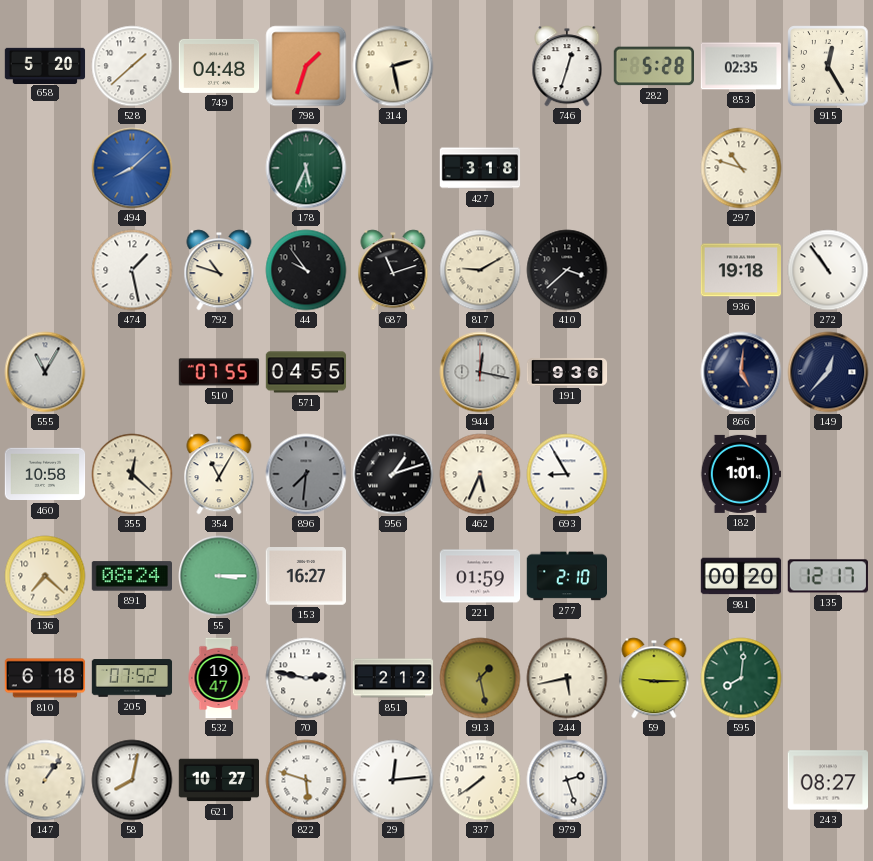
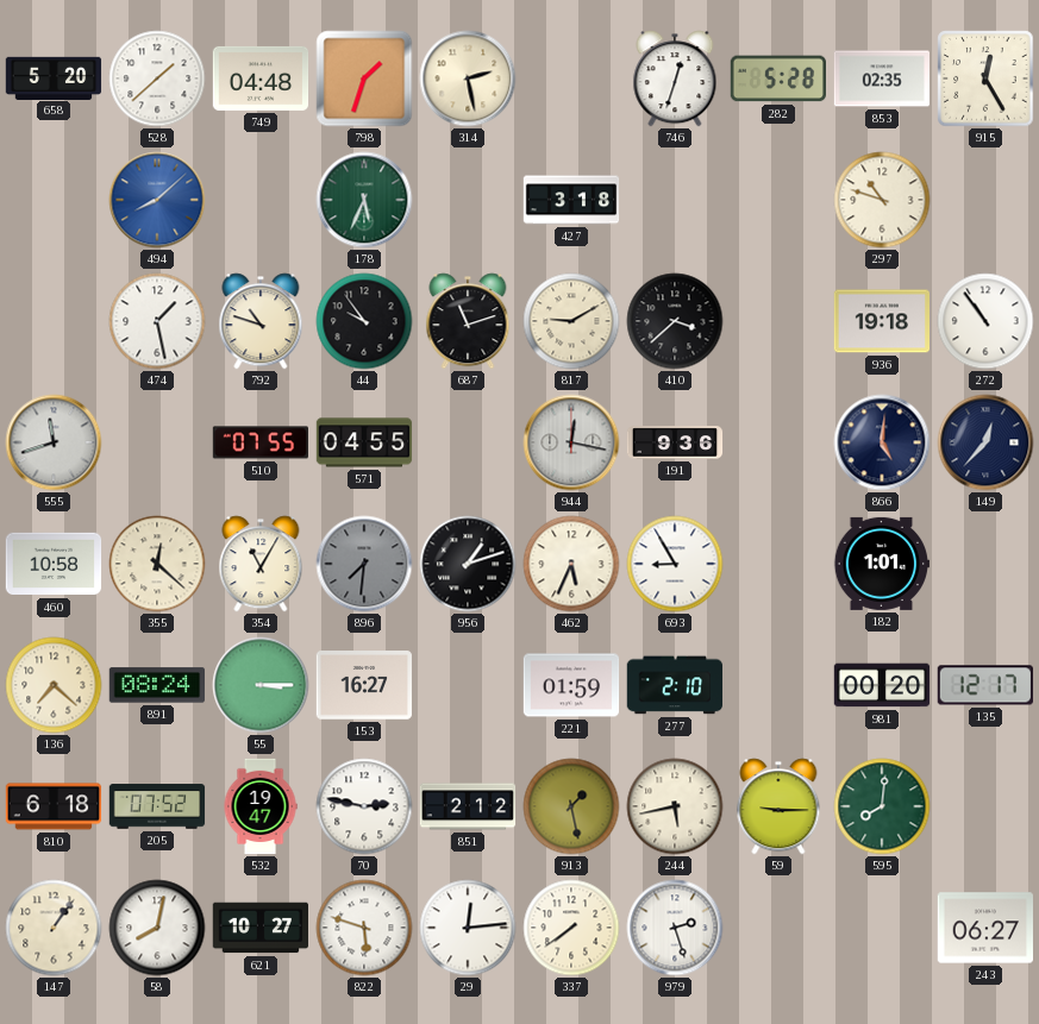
555: 11:05 -> 11:42 (54, 442)
243: 08:27 -> 06:27 (984, 928)
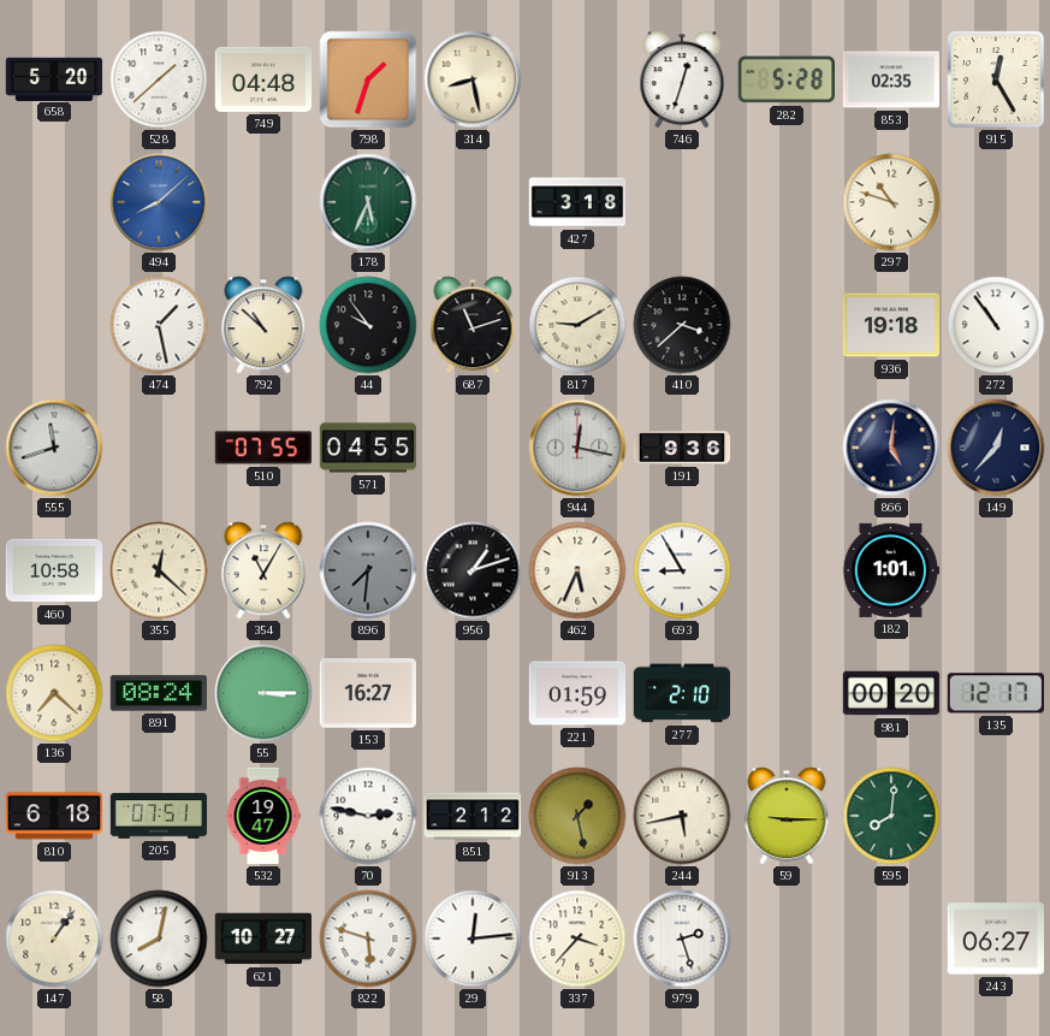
314: 2:28 -> 8:28 (473, 79)
792: 10:48 -> 10:52 (263, 325)
205: 07:52 -> 07:51 (159, 816)
337: 7:39 -> 3:37 (577, 939)
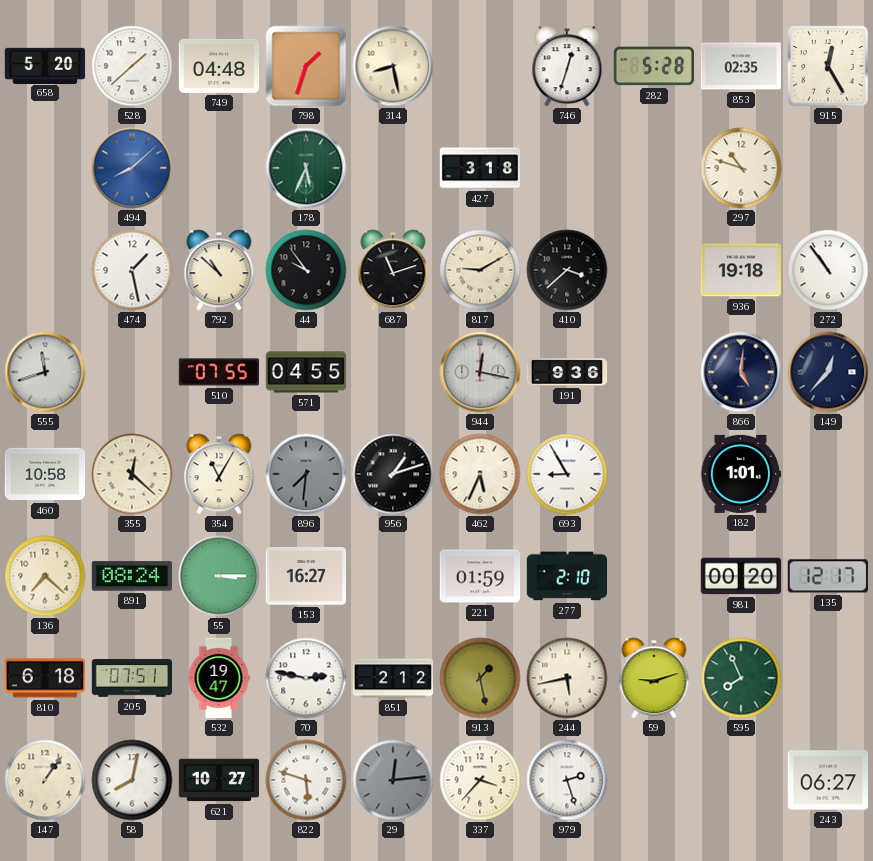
59: 9:15 -> 9:12 (654, 678)
595: 8:01 -> 7:56 (741, 678)
29 dial: white -> grey (393, 780)
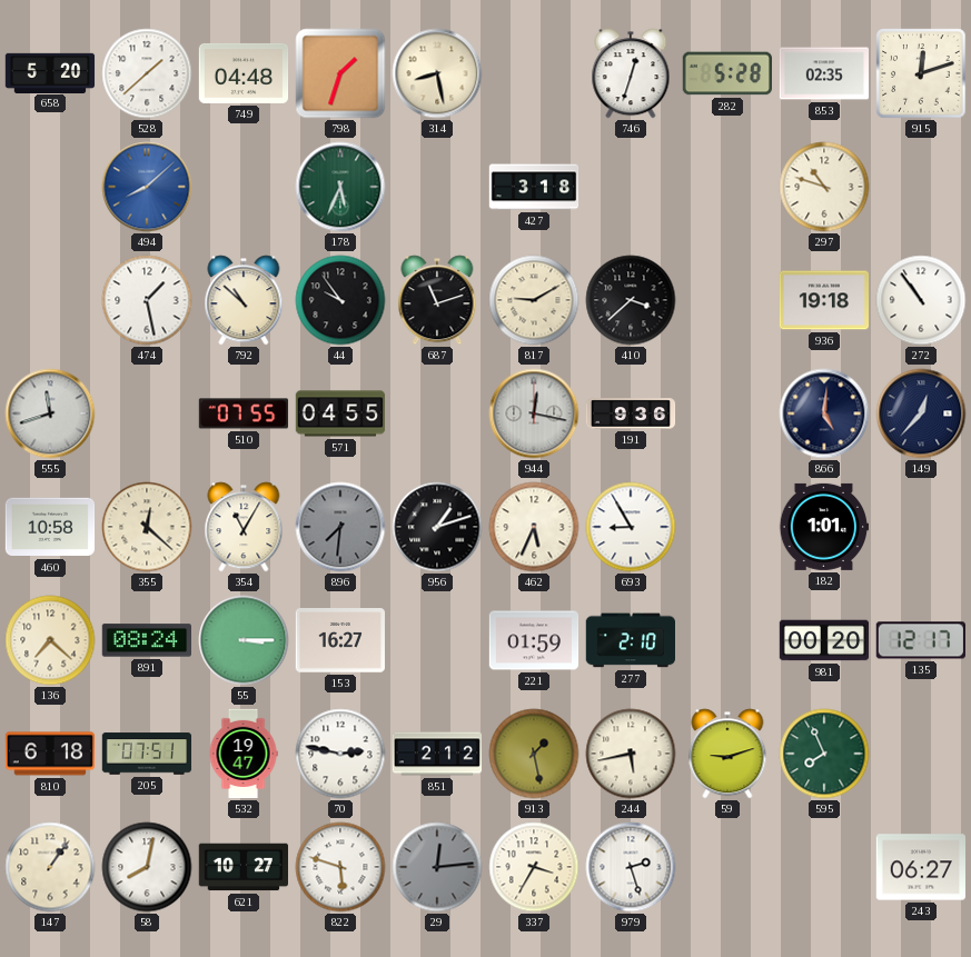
915: 12:25 -> 12:12 (921, 73)
337: 3:37 -> 3:35 (534, 867)
